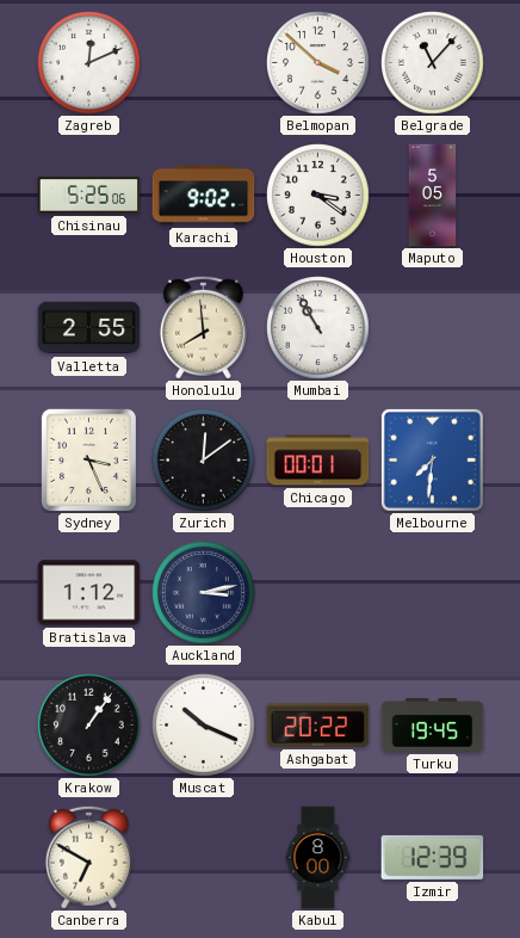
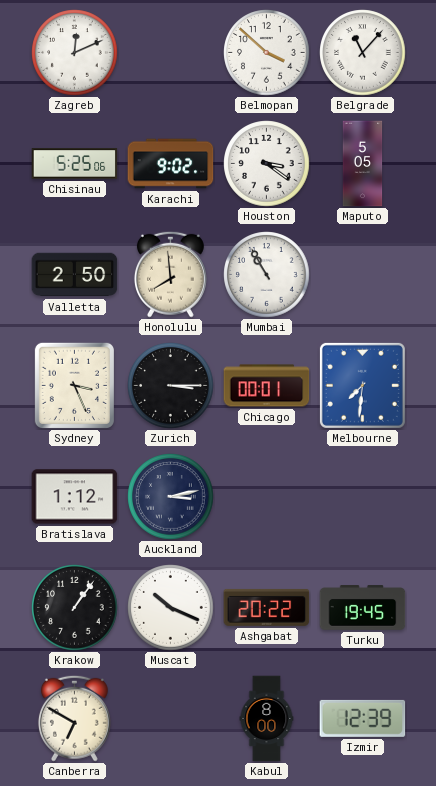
Valletta: 2:55 -> 2:50 (75, 275)
Zurich: 12:09 -> 3:15 (171, 386)
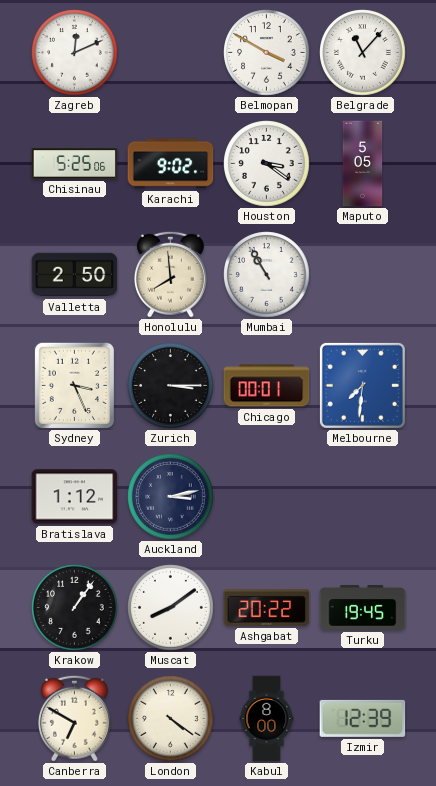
Belmopan: 3:52 -> 3:50 (267, 53)
Muscat: 10:19 -> 8:09 (171, 608)
London: none -> 4:21 (171, 719)
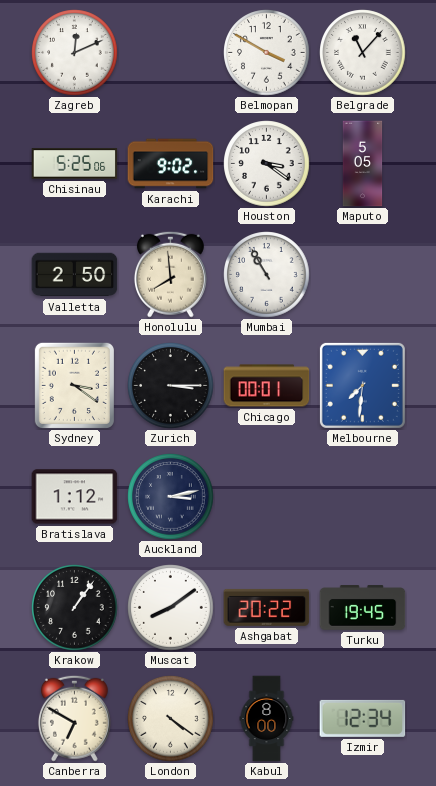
Sydney: 3:26 -> 3:21 (74, 385)
Izmir: 12:39 -> 12:34 (363, 718)
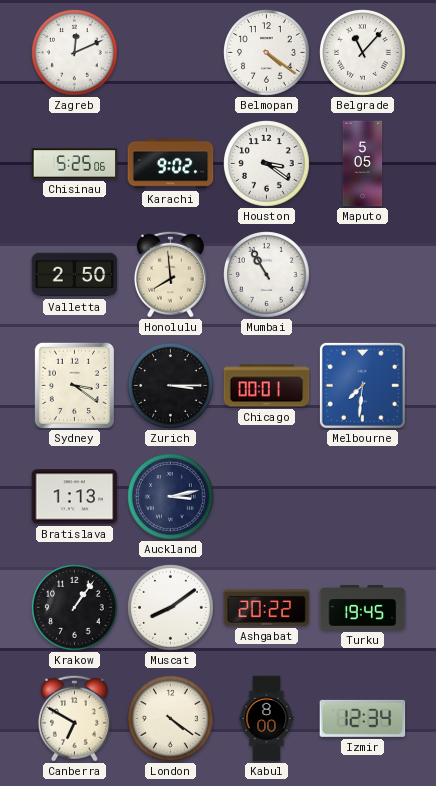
Belmopan: 3:50 -> 4:21 (267, 53)
Bratislava: 1:12 -> 1:13 (75, 497)
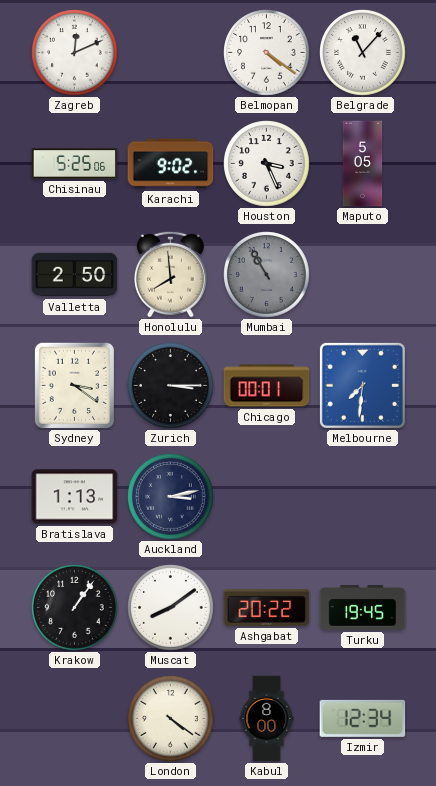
Houston: 3:21 -> 3:26 (267, 164)
Mumbai dial: white -> grey (267, 275)
Canberra: 6:50 -> none (74, 718)
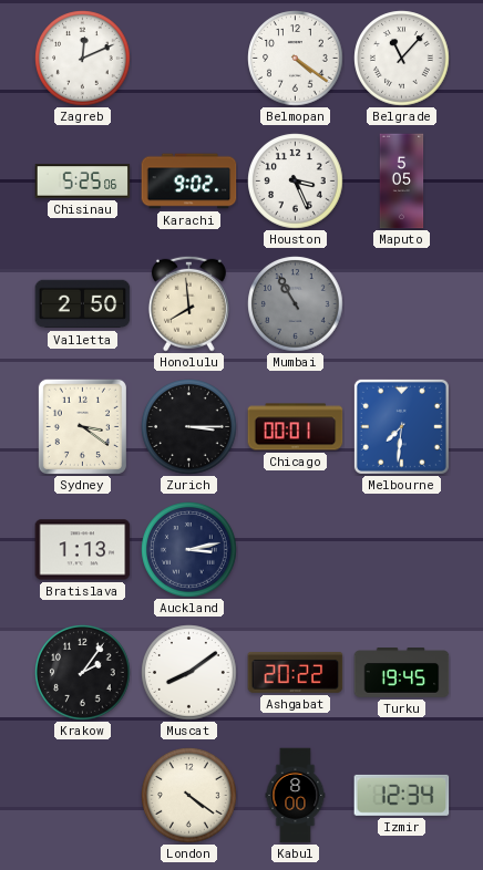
Krakow: 1:06 -> 2:06 (83, 673)
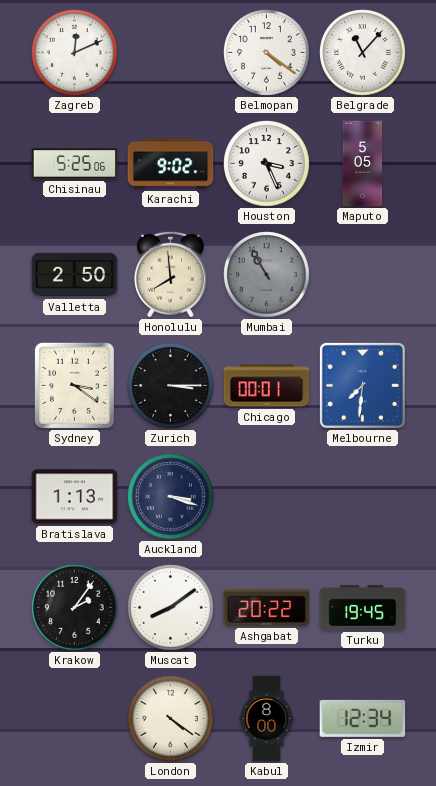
Auckland: 3:13 -> 3:18 (171, 497)
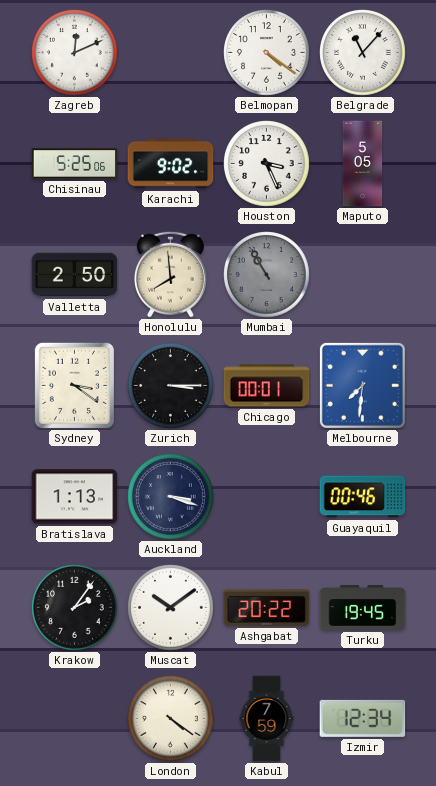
Guayaquil: none -> 00:46 (363, 497)
Muscat: 8:09 -> 10:09 (171, 608)
Kabul: 8:00 -> 7:59 (267, 719)
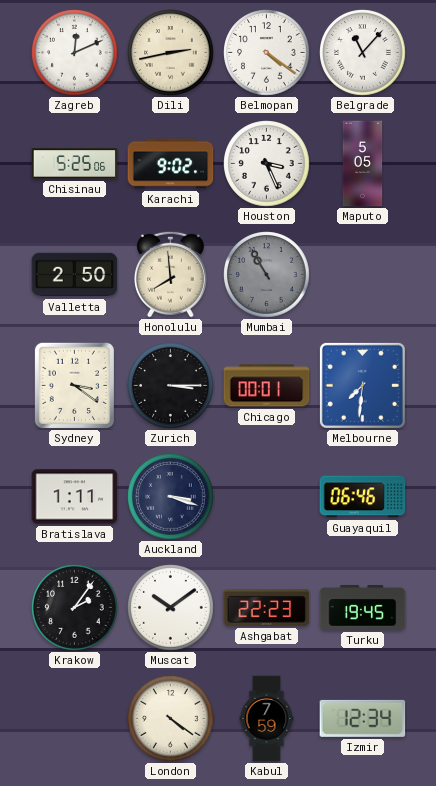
Dili: none -> 2:43 (171, 53)
Bratislava: 1:13 -> 1:11 (75, 497)
Guayaquil: 00:46 -> 06:46 (363, 497)
Ashgabat: 20:22 -> 22:23 (267, 608)
